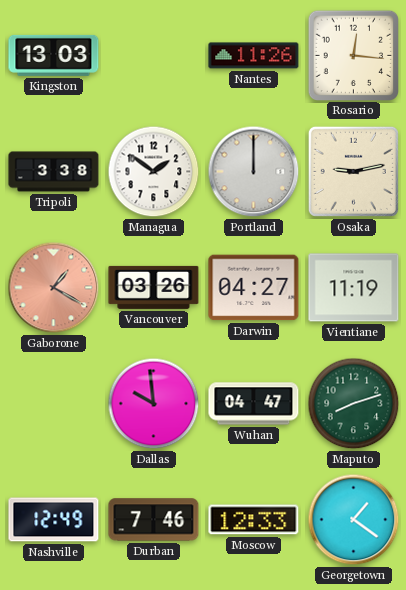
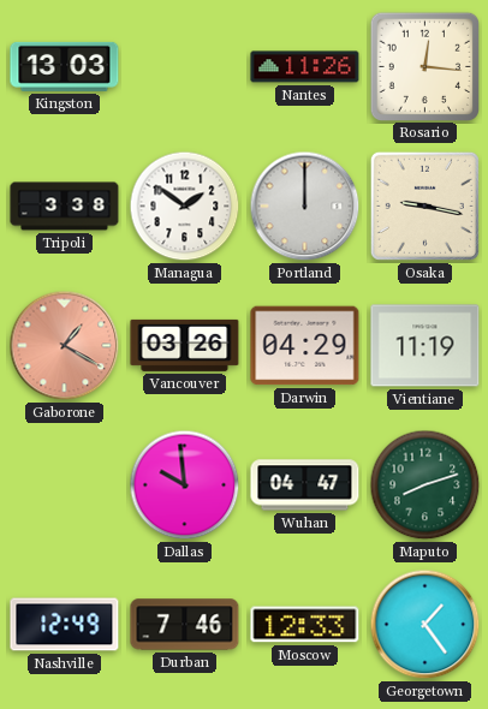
Osaka: 9:13 -> 9:17 (424, 205)
Darwin: 04:27 -> 04:29 (305, 346)
Georgetown: 1:21 -> 1:24 (425, 625)
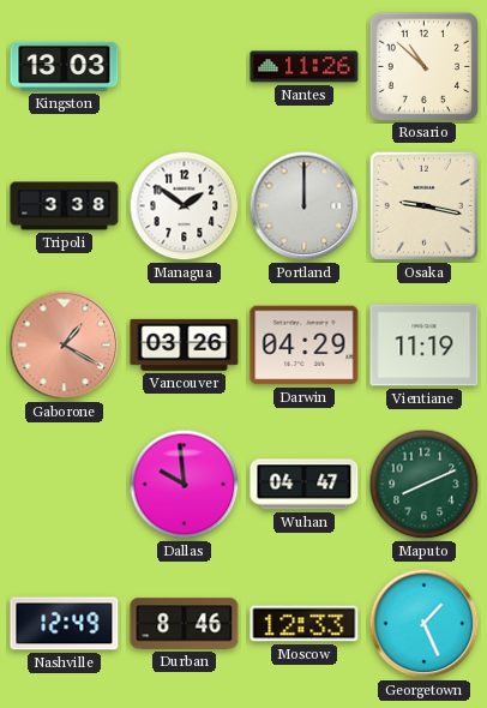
Rosario: 12:16 -> 10:52 (423, 66)
Maputo: 8:12 -> 8:11 (425, 485)
Durban: 7:46 -> 8:46 (185, 624)
Georgetown: 1:24 -> 1:26 (425, 624)
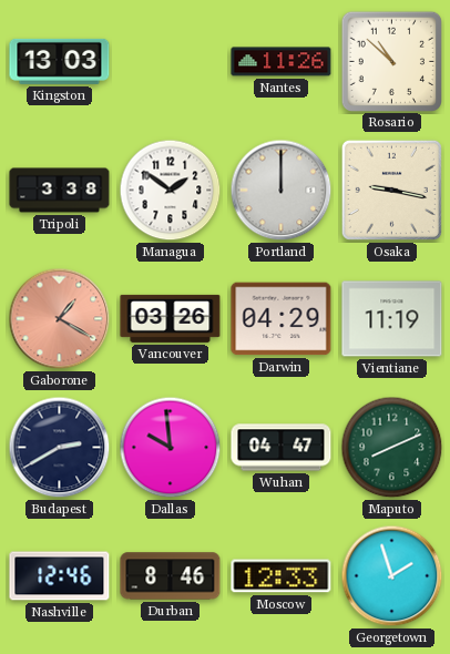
Budapest: none -> 2:40 (60, 448)
Nashville: 12:49 -> 12:46 (60, 576)
Georgetown: 1:26 -> 1:57 (392, 576)
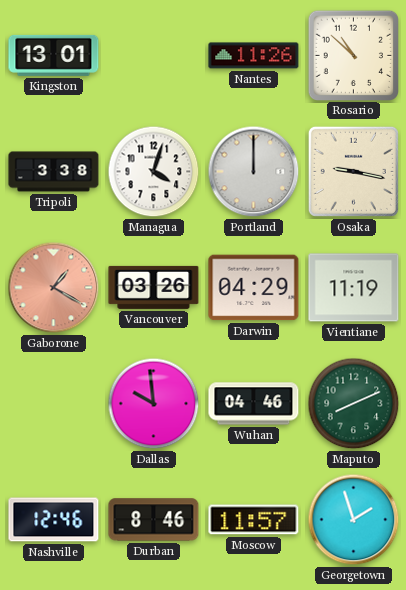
Kingston: 13:03 -> 13:01 (54, 55)
Managua: 1:51 -> 4:03 (154, 172)
Budapest: 2:40 -> none (60, 448)
Wuhan: 04:47 -> 04:46 (254, 404)
Moscow: 12:33 -> 11:57 (254, 520)
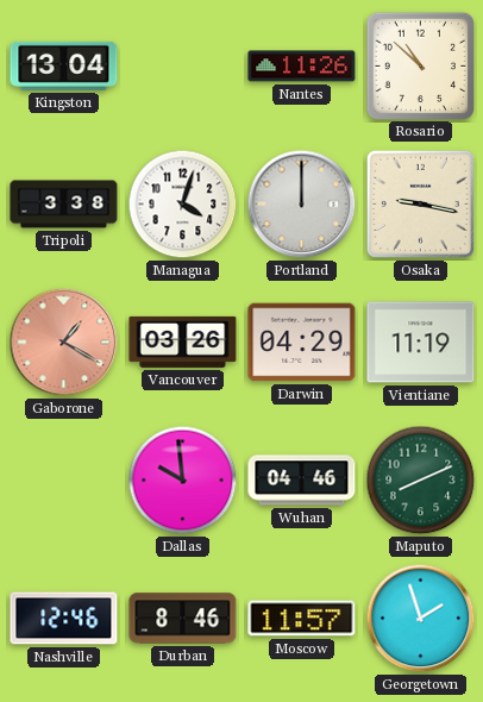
Kingston: 13:01 -> 13:04 (64, 65)
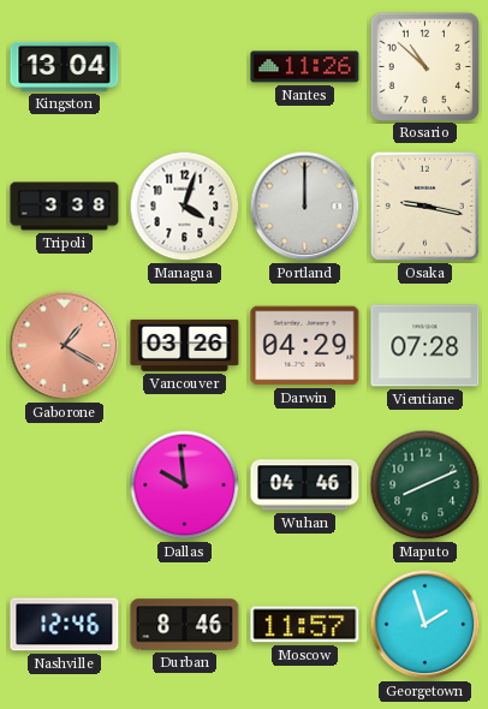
Vientiane: 11:19 -> 07:28 (425, 346)
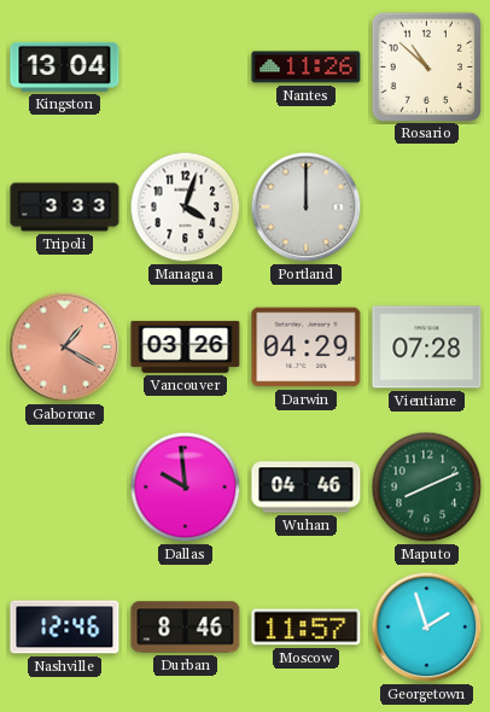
Tripoli: 3:38 -> 3:33 (65, 208)
Osaka: 9:17 -> none (424, 205)
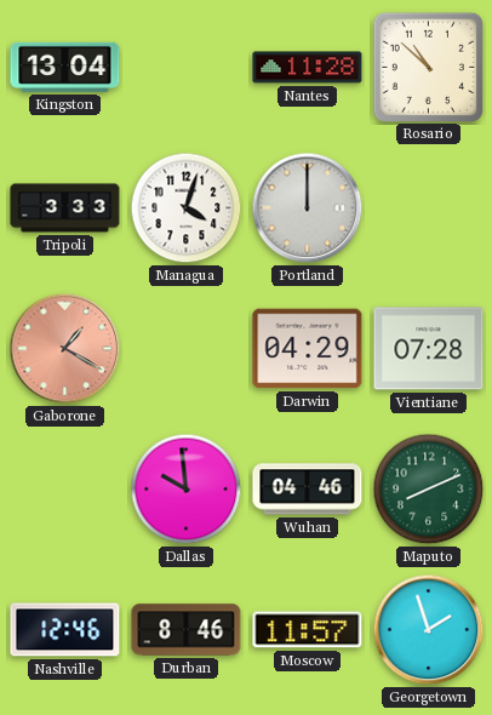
Nantes: 11:26 -> 11:28 (308, 68)
Vancouver: 03:26 -> none (186, 346)
